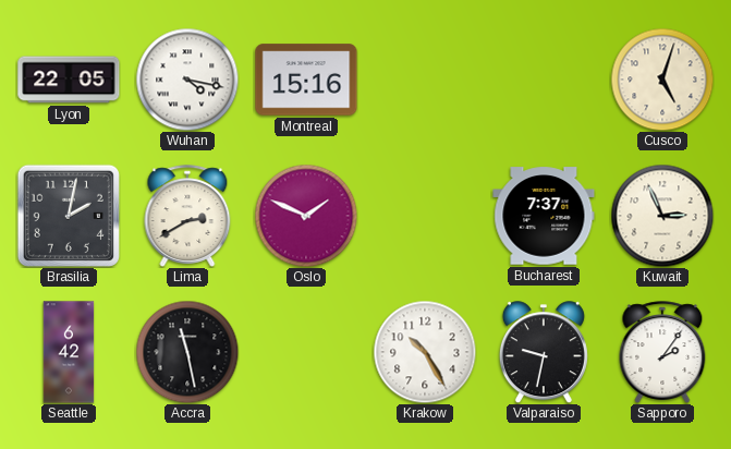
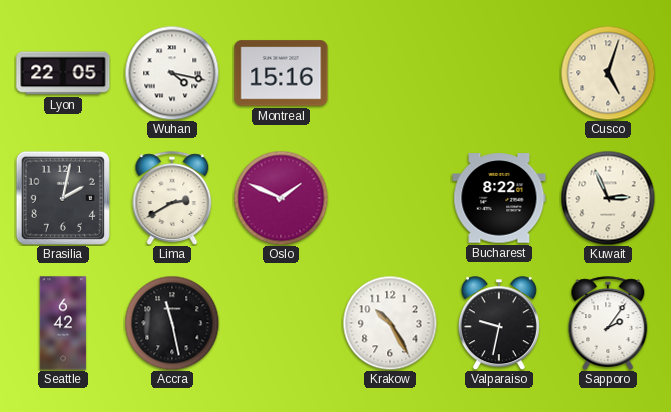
Bucharest: 7:37 -> 8:22 (499, 198)
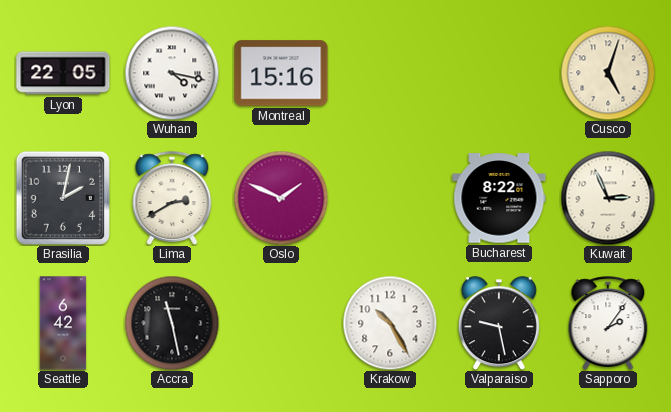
Valparaiso: 9:32 -> 9:28 (499, 323)
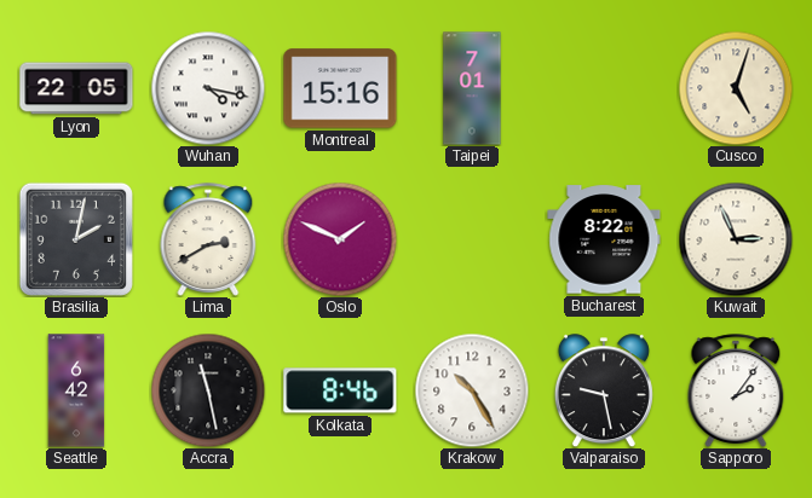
Taipei: none -> 7:01 (472, 88)
Kolkata: none -> 8:46 (340, 390)
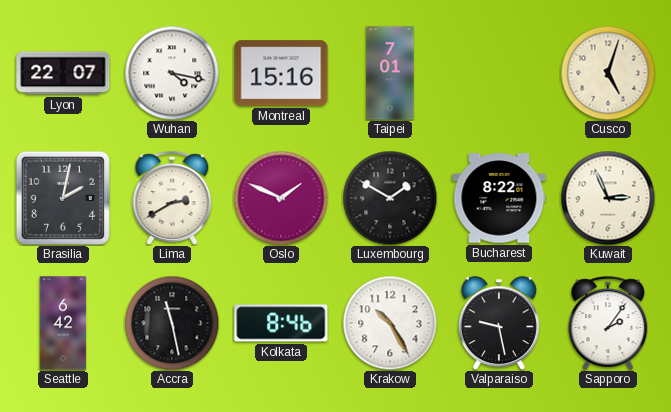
Lyon: 22:05 -> 22:07 (63, 73)
Luxembourg: none -> 1:50 (390, 198)
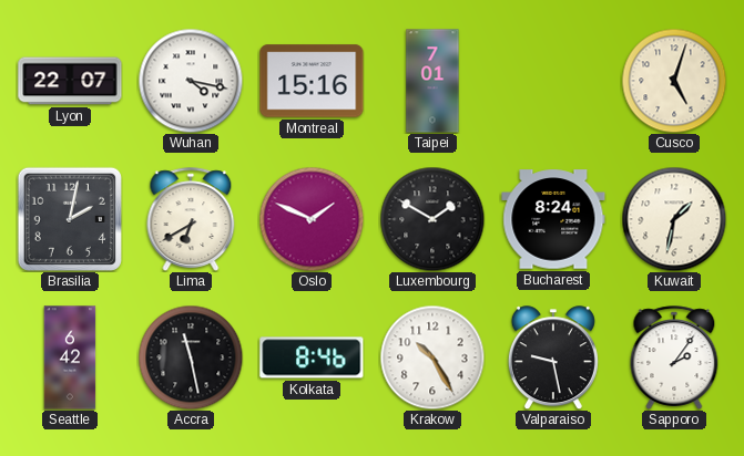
Lima: 2:40 -> 6:40 (191, 219)
Bucharest: 8:22 -> 8:24 (553, 219)
Kuwait: 2:56 -> 1:32 (674, 219)
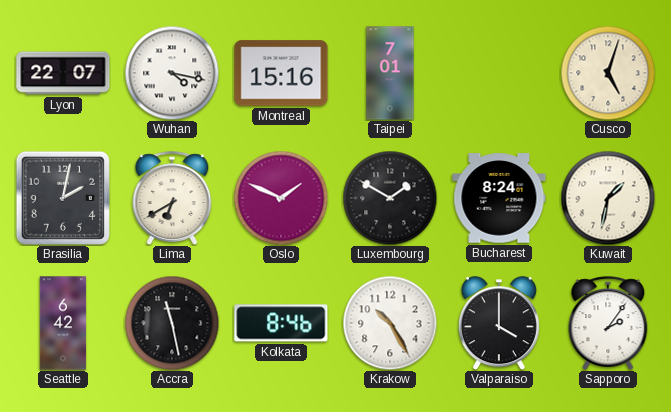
Valparaiso: 9:28 -> 4:00 (499, 323)
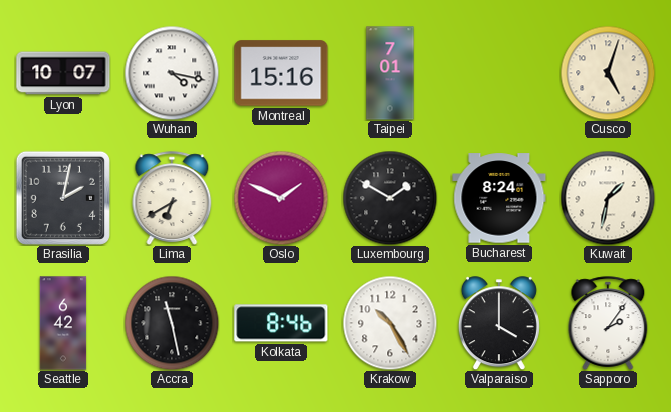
Lyon: 22:07 -> 10:07 (63, 73)
